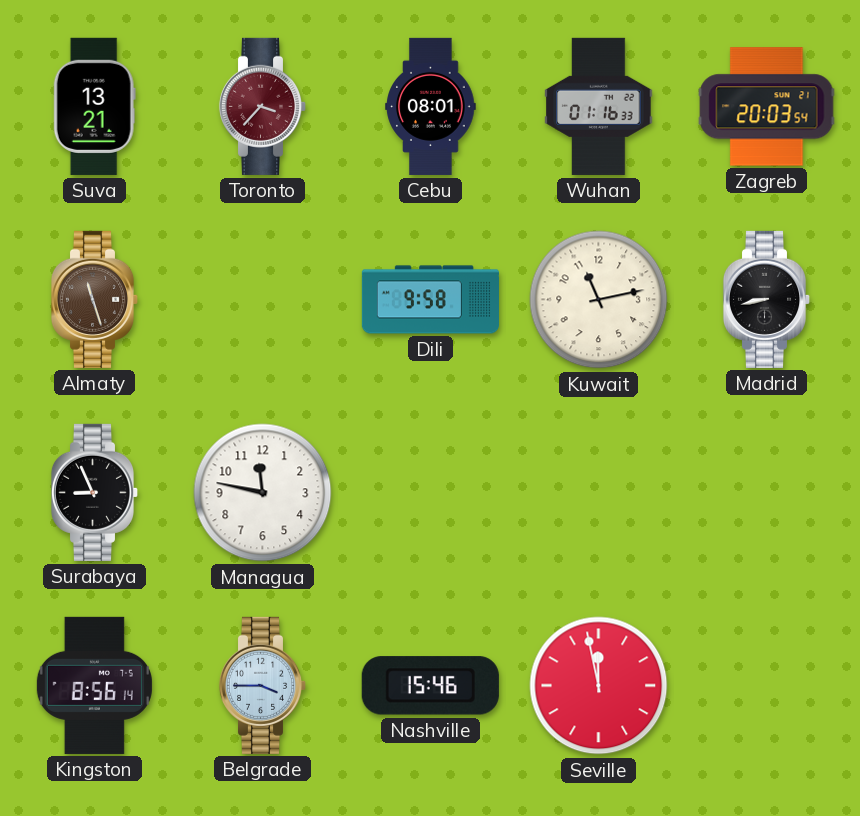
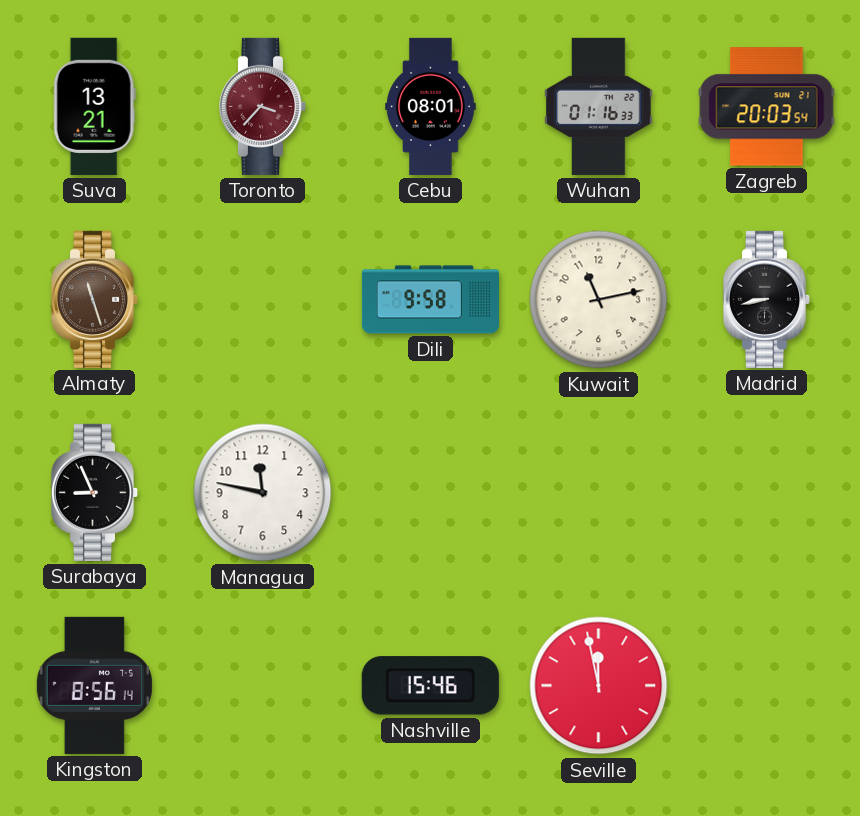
Belgrade: 3:45 -> none (263, 685)
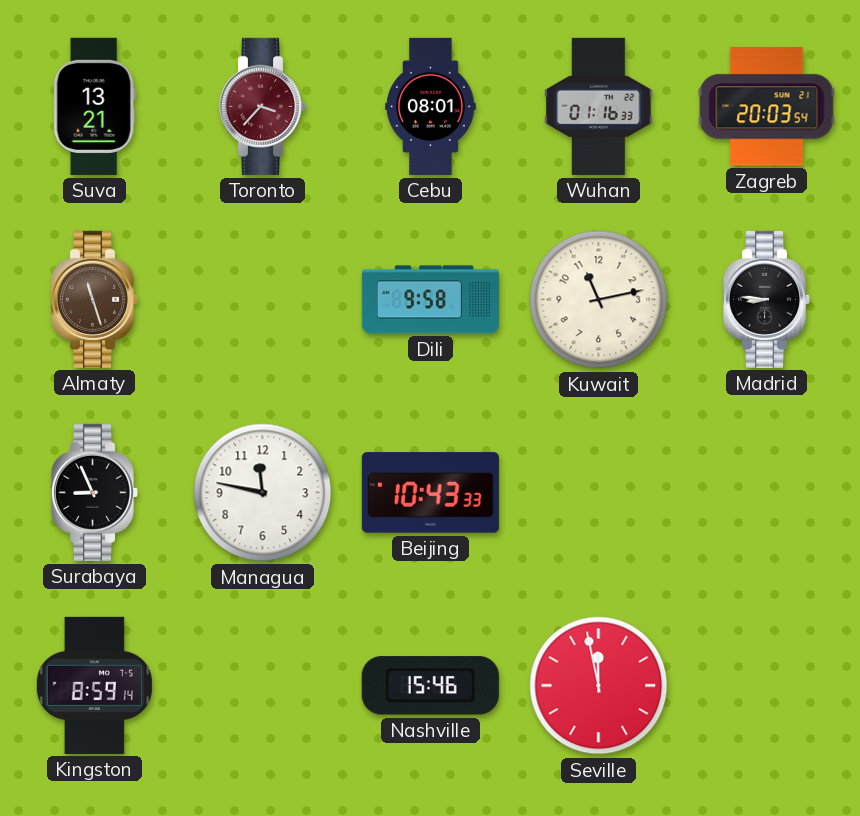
Madrid: 8:43 -> 8:46 (767, 299)
Beijing: none -> 10:43 (430, 493)
Kingston: 8:56 -> 8:59 (94, 685)
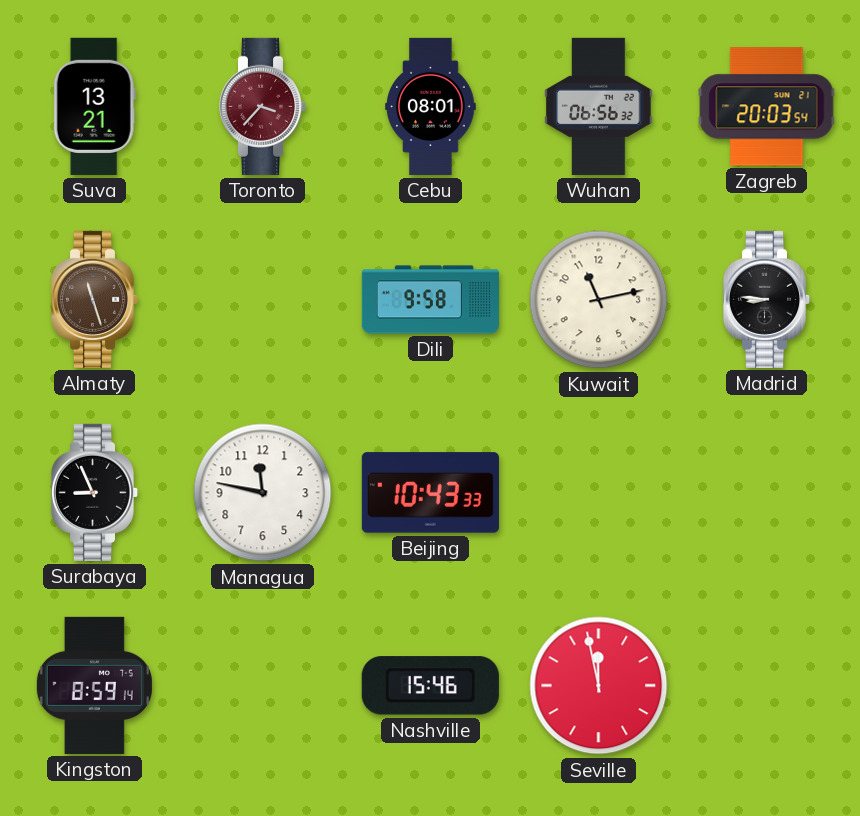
Wuhan: 01:16 -> 06:56 (599, 106)
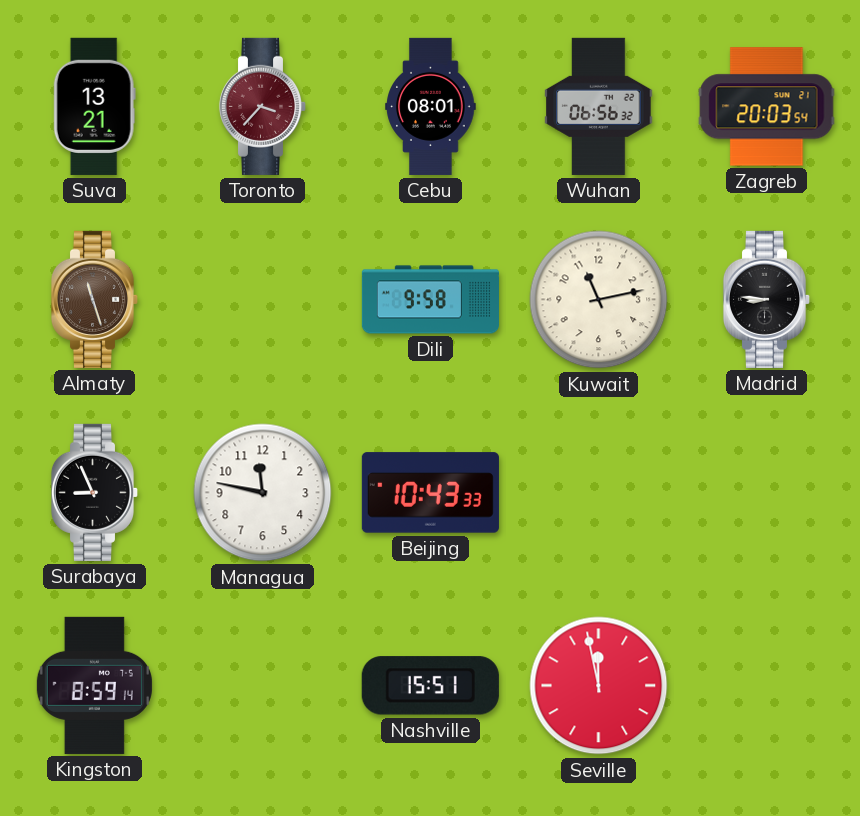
Nashville: 15:46 -> 15:51 (430, 686)
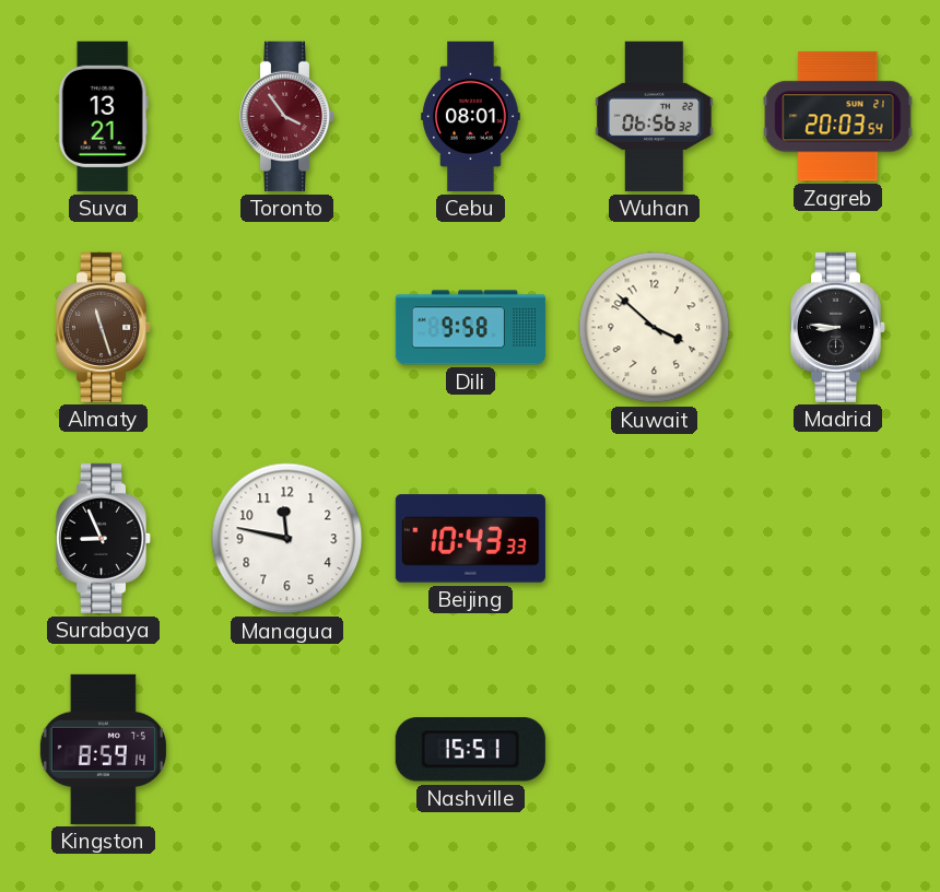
Toronto: 3:37 -> 3:54 (287, 116)
Kuwait: 11:13 -> 3:52 (655, 328)
Seville: 11:58 -> none (599, 686)
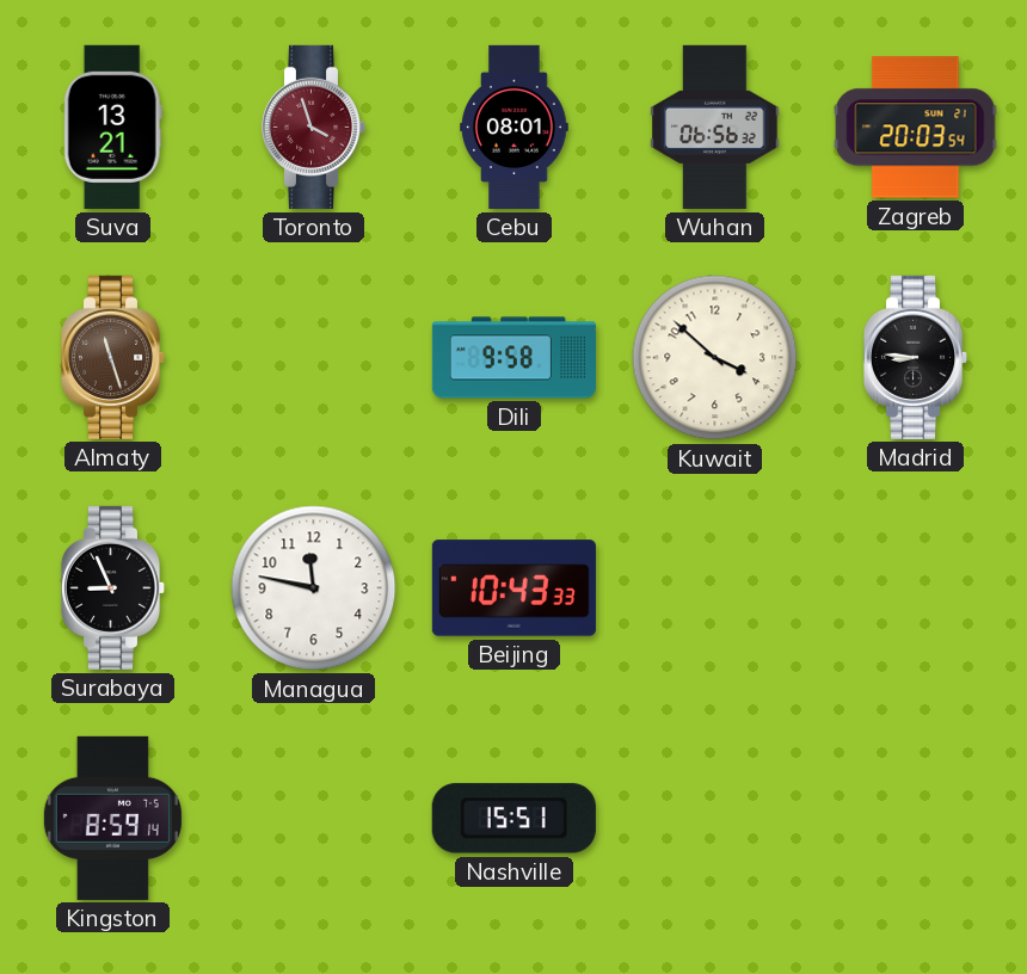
Toronto: 3:54 -> 3:57 (314, 127)
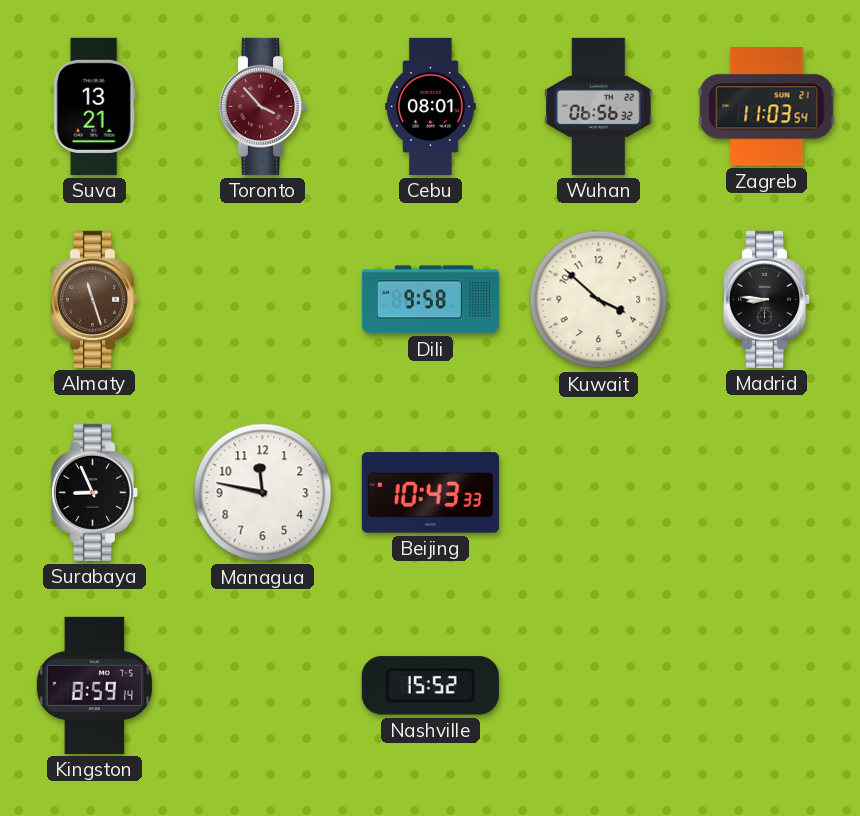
Toronto: 3:57 -> 3:53 (263, 106)
Zagreb: 20:03 -> 11:03 (767, 107)
Nashville: 15:51 -> 15:52 (430, 686)
